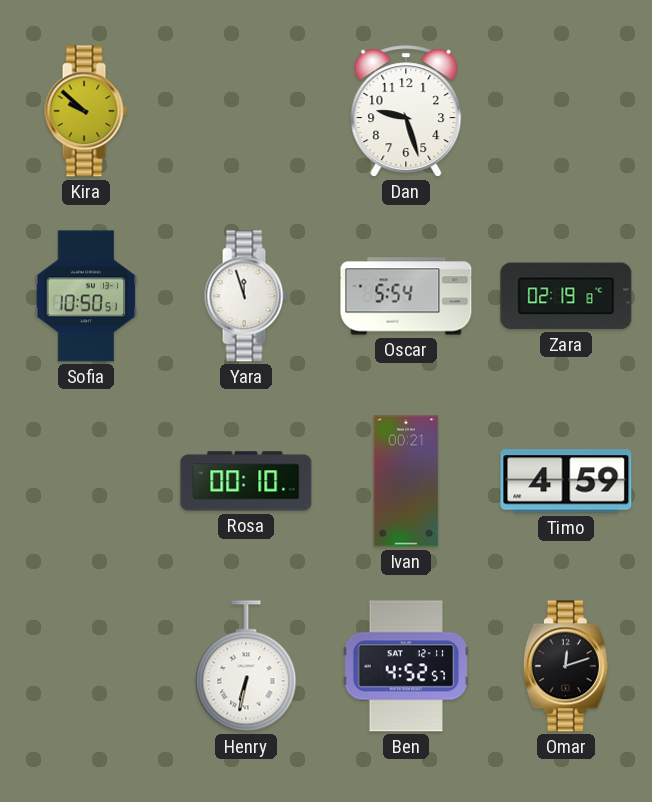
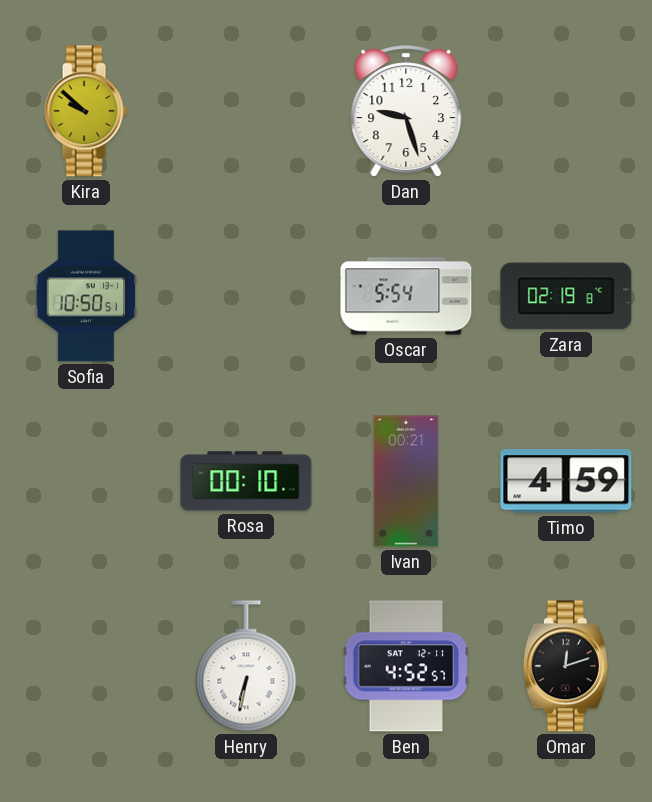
Yara: 11:57 -> none (246, 296)
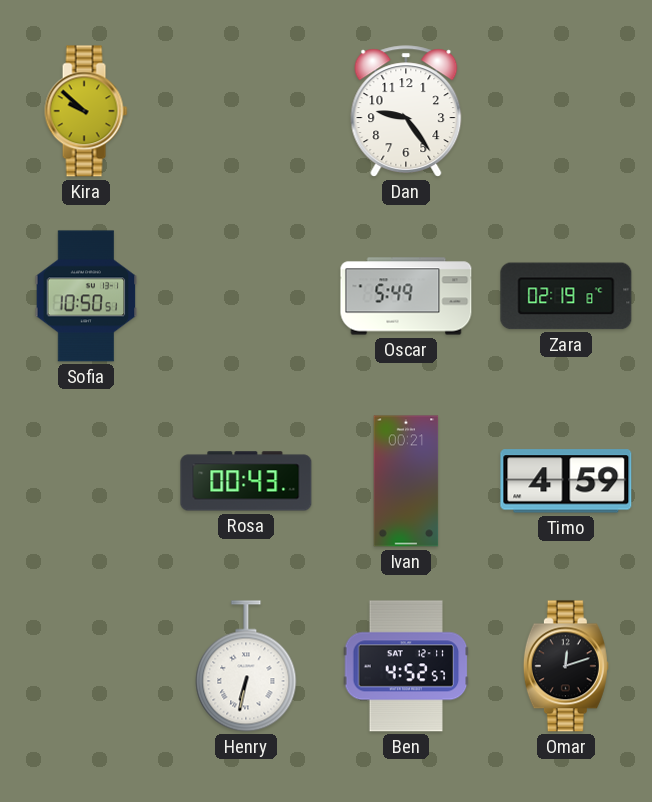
Dan: 9:27 -> 9:24 (406, 111)
Oscar: 5:54 -> 5:49 (406, 296)
Rosa: 00:10 -> 00:43 (246, 481)
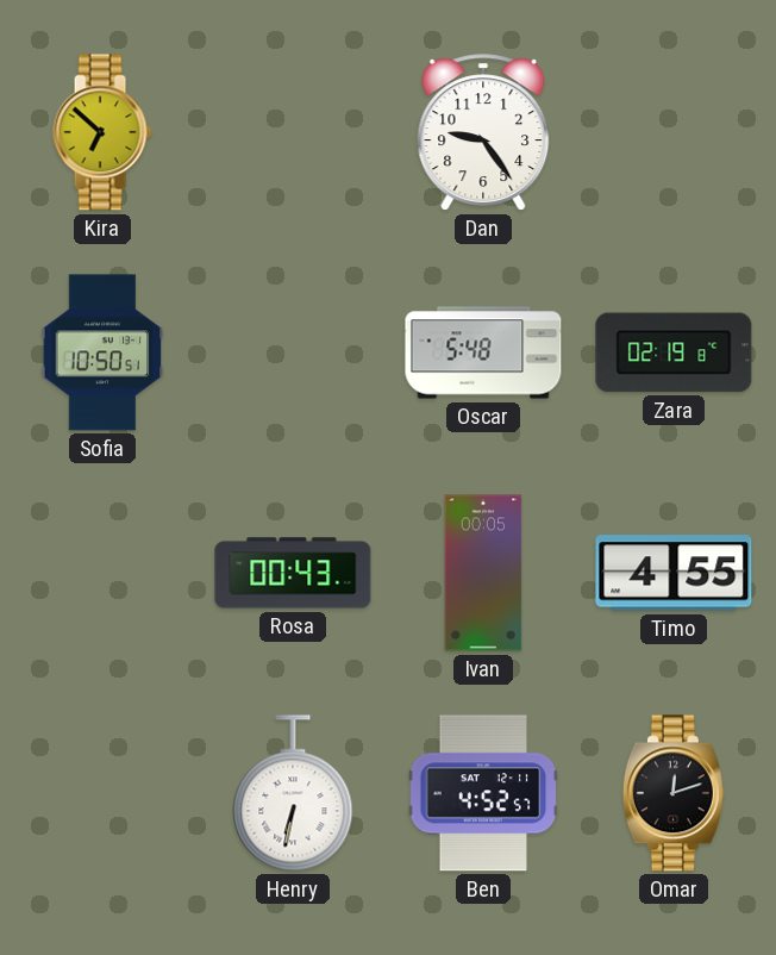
Kira: 9:52 -> 6:52 (102, 132)
Oscar: 5:49 -> 5:48 (483, 352)
Ivan: 00:21 -> 00:05 (483, 573)
Timo: 4:59 -> 4:55 (674, 573)
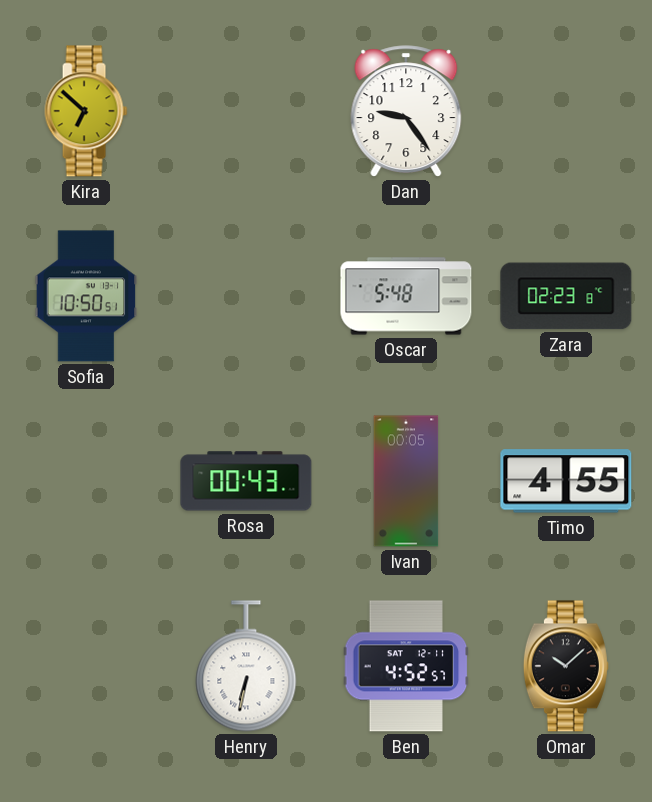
Zara: 02:19 -> 02:23 (566, 296)
Omar: 12:12 -> 10:08 (566, 666)
